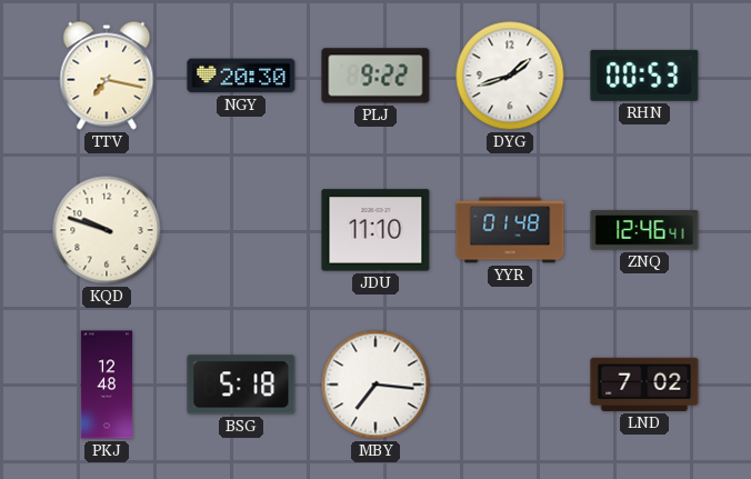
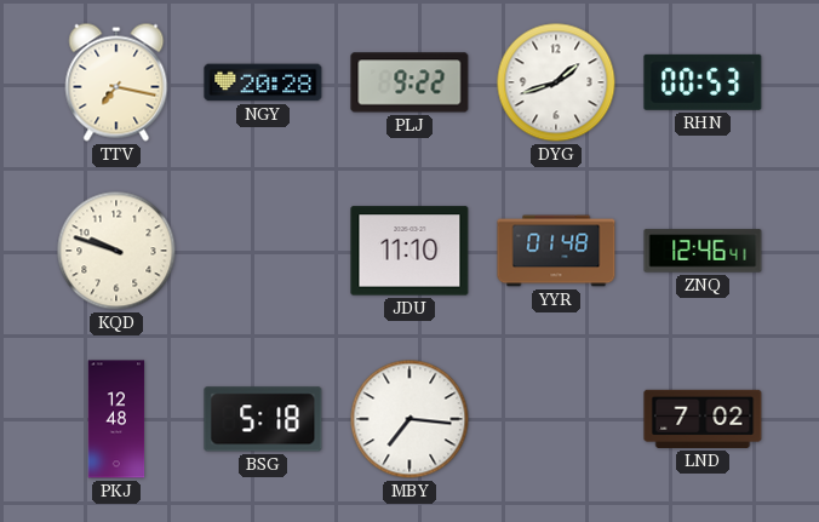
NGY: 20:30 -> 20:28 (263, 82)
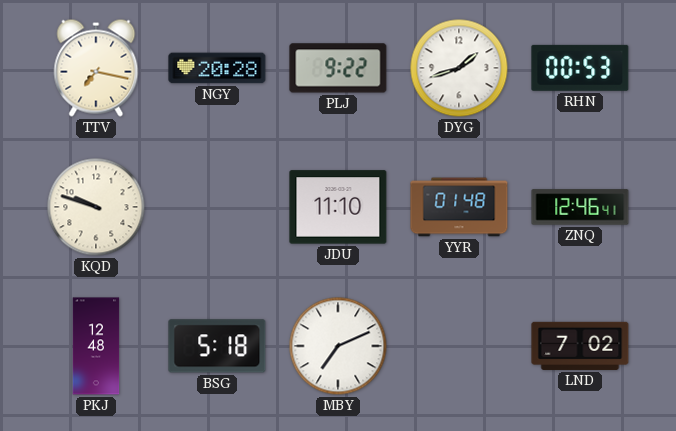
MBY: 7:16 -> 7:11 (338, 346)
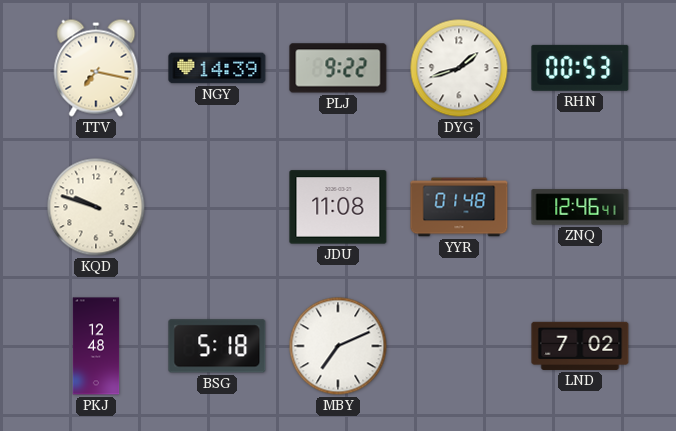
NGY: 20:28 -> 14:39 (217, 68)
JDU: 11:10 -> 11:08 (338, 207)
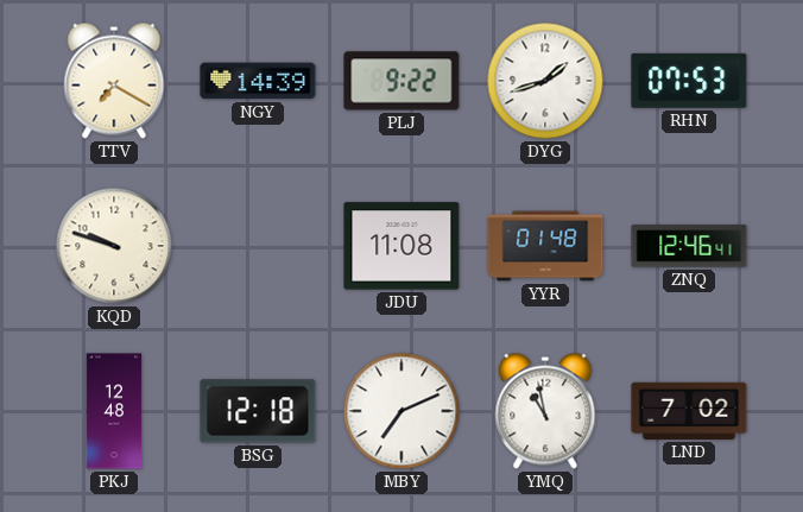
TTV: 7:17 -> 7:20 (114, 81)
RHN: 00:53 -> 07:53 (689, 81)
BSG: 5:18 -> 12:18 (258, 411)
YMQ: none -> 10:58 (545, 411)
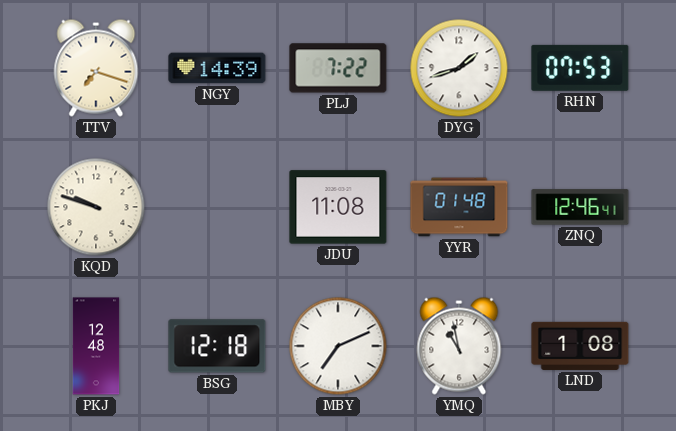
TTV: 7:20 -> 7:18 (96, 68)
PLJ: 9:22 -> 7:22 (338, 68)
LND: 7:02 -> 1:08 (580, 346)
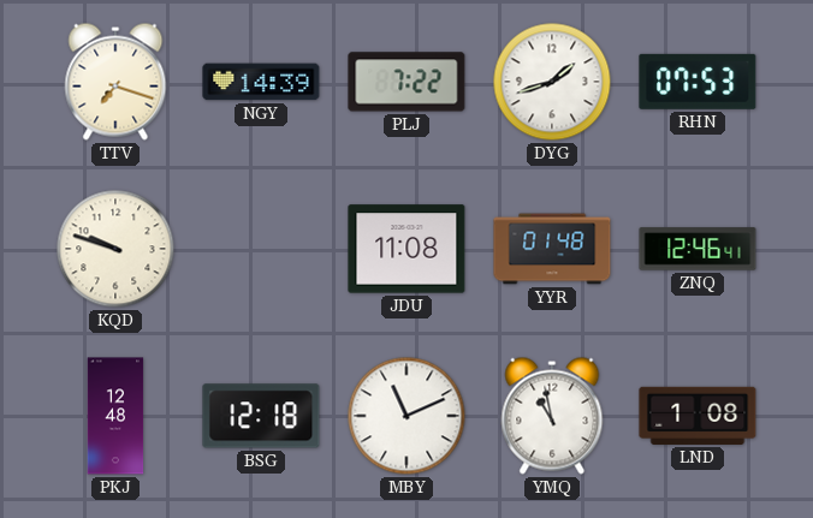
MBY: 7:11 -> 11:11 (406, 416)
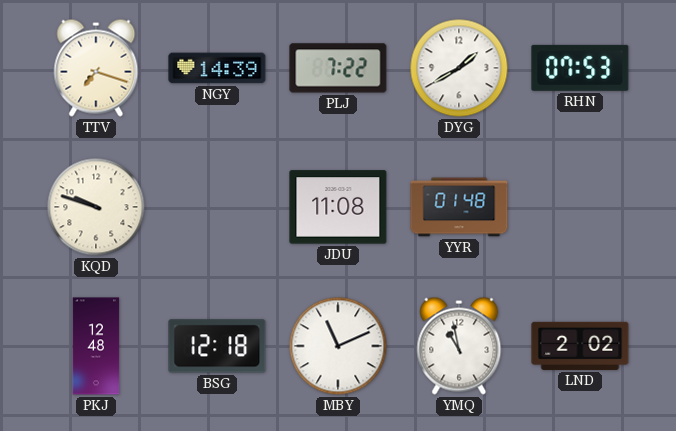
DYG: 1:42 -> 1:40 (459, 68)
ZNQ: 12:46 -> none (698, 249)
LND: 1:08 -> 2:02 (580, 346)
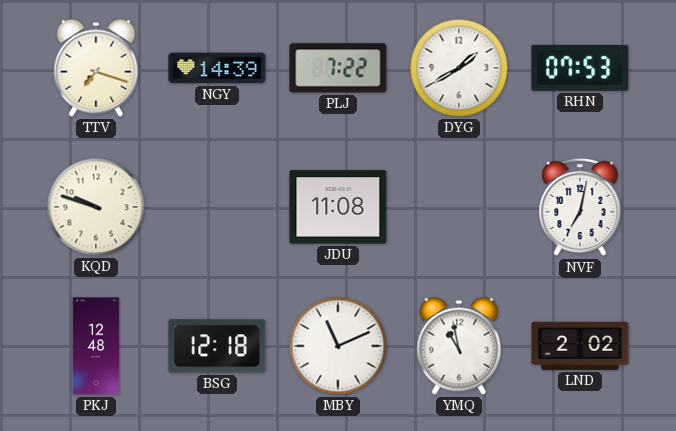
YYR: 01:48 -> none (459, 207)
NVF: none -> 7:02 (580, 207)
